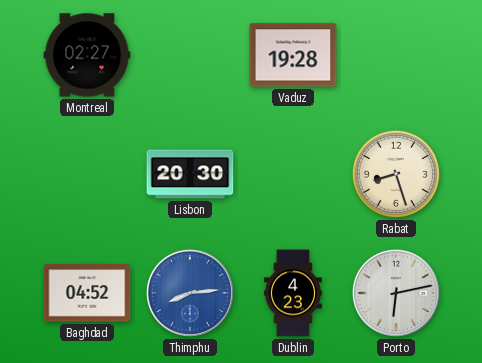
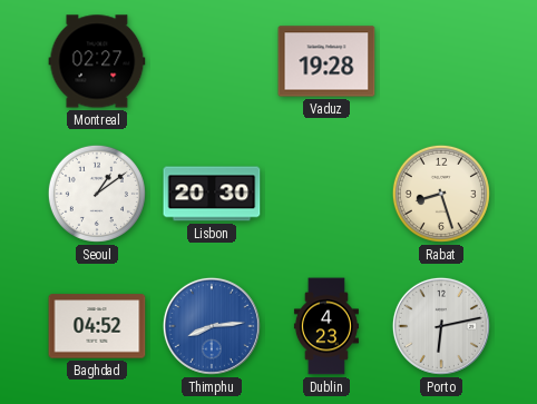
Seoul: none -> 1:09 (97, 194)
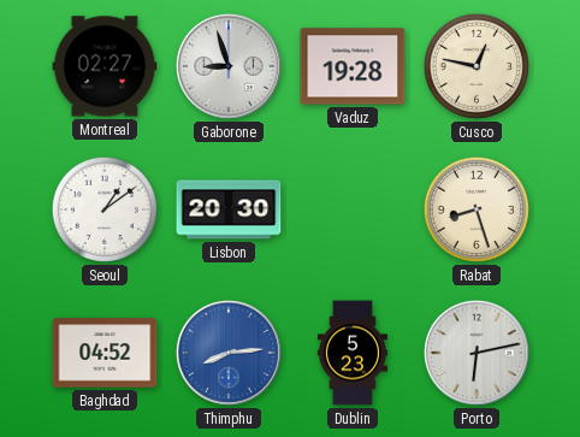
Gaborone: none -> 8:57 (229, 66)
Cusco: none -> 12:47 (477, 66)
Dublin: 4:23 -> 5:23 (353, 353)
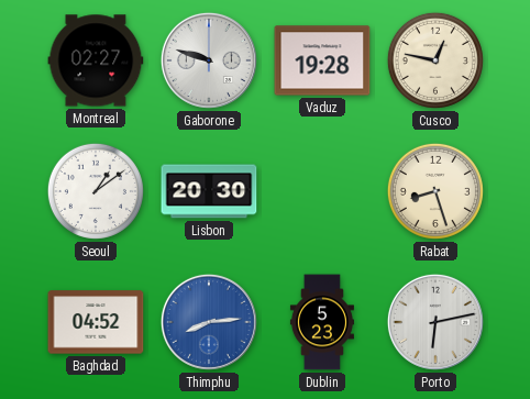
Gaborone: 8:57 -> 9:48 (209, 60)
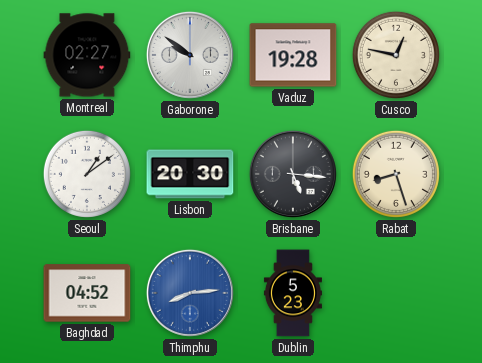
Gaborone: 9:48 -> 9:51 (190, 55)
Brisbane: none -> 5:16 (293, 174)
Porto: 6:13 -> none (435, 322)
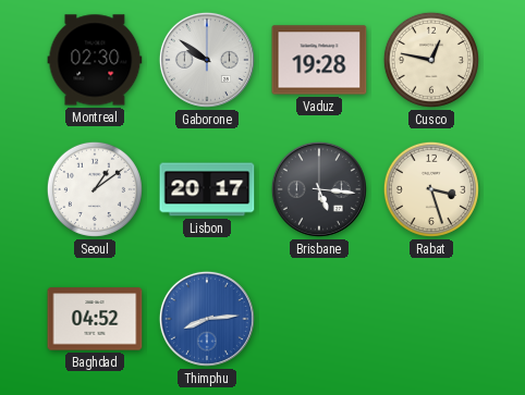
Montreal: 02:27 -> 02:30 (95, 60)
Lisbon: 20:30 -> 20:17 (207, 189)
Rabat: 8:27 -> 3:27 (431, 189)
Dublin: 5:23 -> none (293, 293)
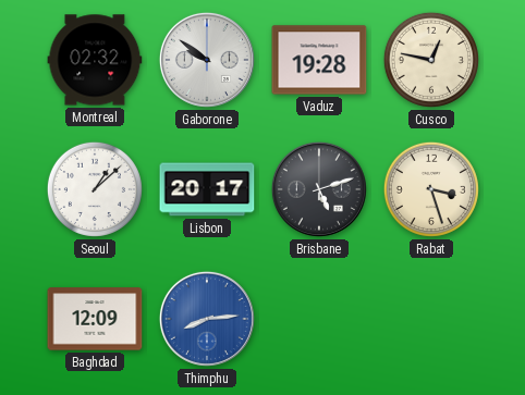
Montreal: 02:30 -> 02:32 (95, 60)
Seoul: 1:09 -> 1:08 (95, 189)
Brisbane: 5:16 -> 5:12 (319, 189)
Baghdad: 04:52 -> 12:09 (95, 319)
